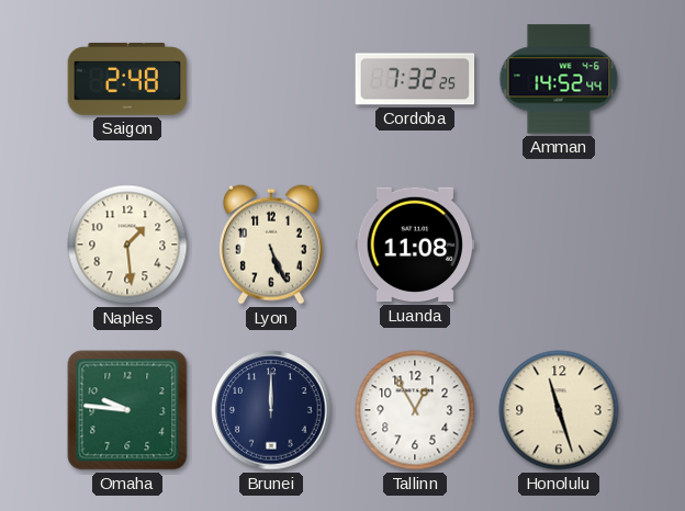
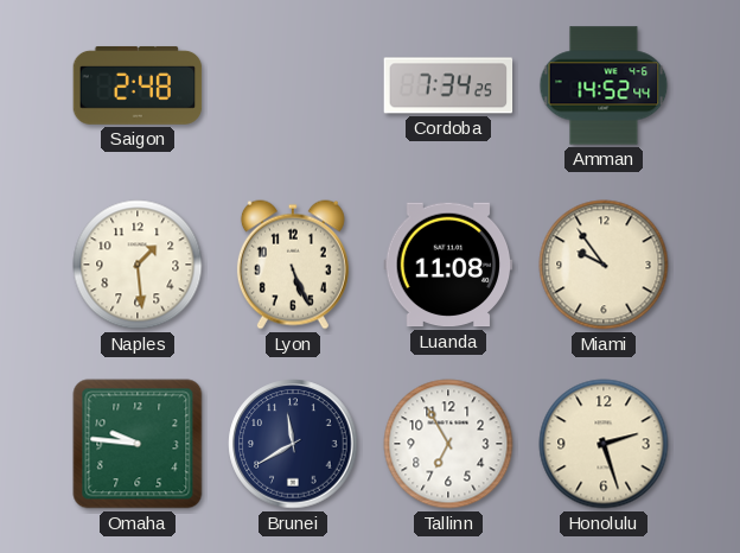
Cordoba: 7:32 -> 7:34 (448, 85)
Miami: none -> 9:54 (604, 265)
Brunei: 12:00 -> 11:40 (293, 444)
Tallinn: 12:55 -> 6:55 (448, 444)
Honolulu: 11:27 -> 2:27 (604, 444)
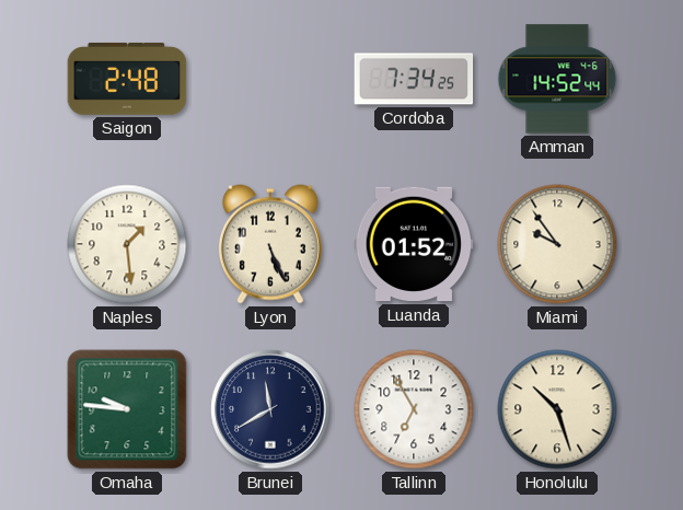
Luanda: 11:08 -> 01:52 (414, 244)
Honolulu: 2:27 -> 10:27 (557, 409)
